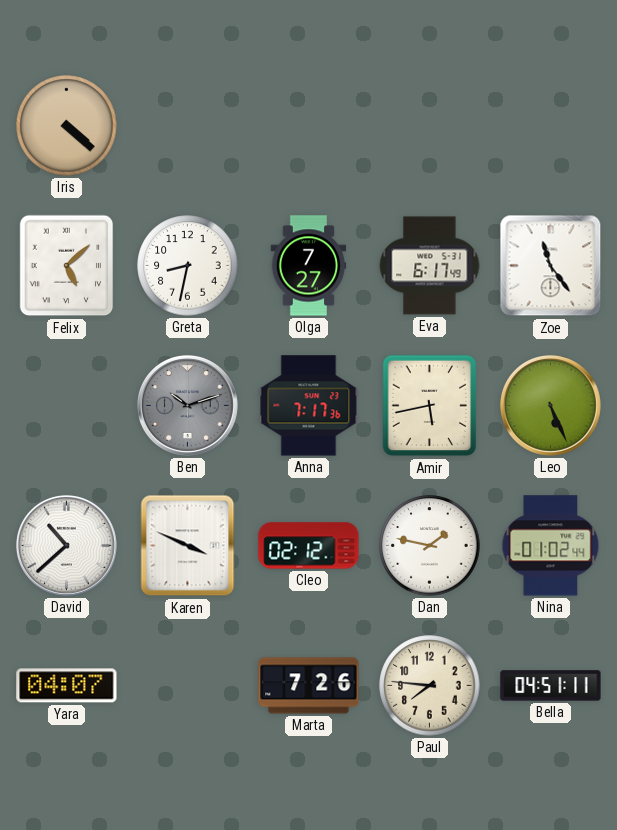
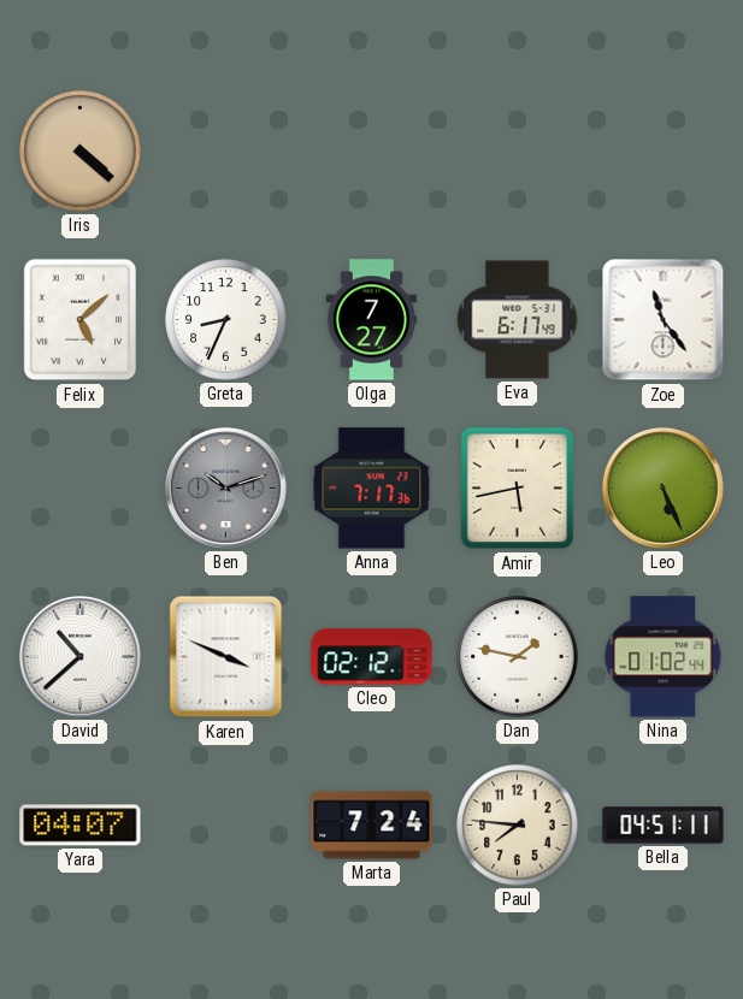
Greta: 8:32 -> 8:34 (226, 320)
Marta: 7:26 -> 7:24 (372, 826)
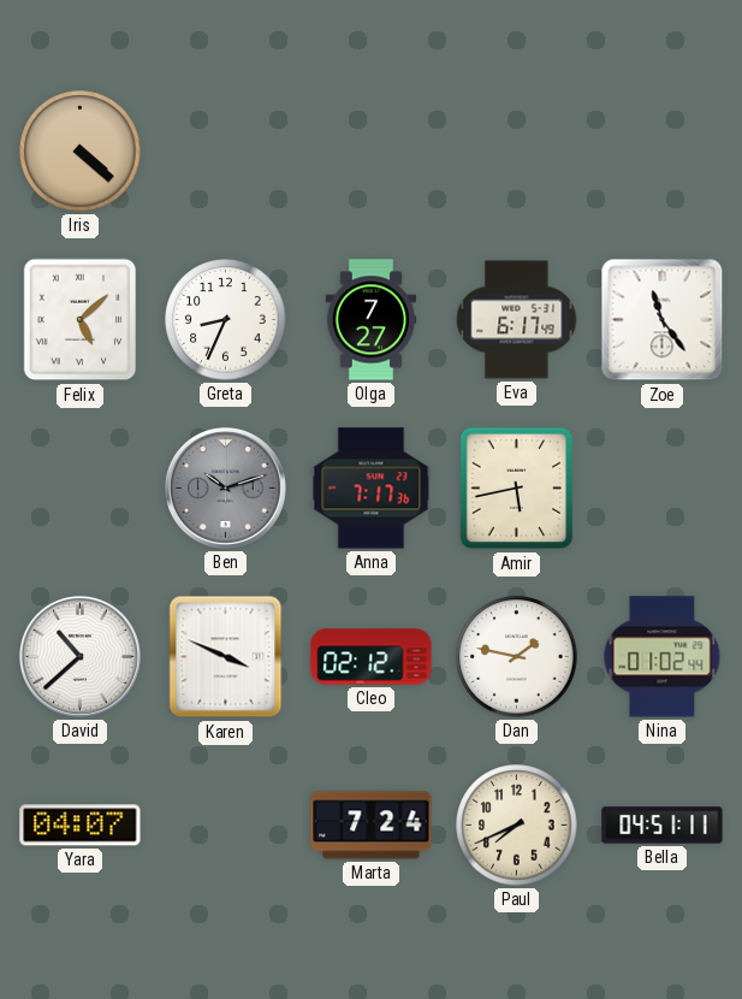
Leo: 5:26 -> none (664, 489)
Paul: 7:46 -> 7:41 (517, 826)
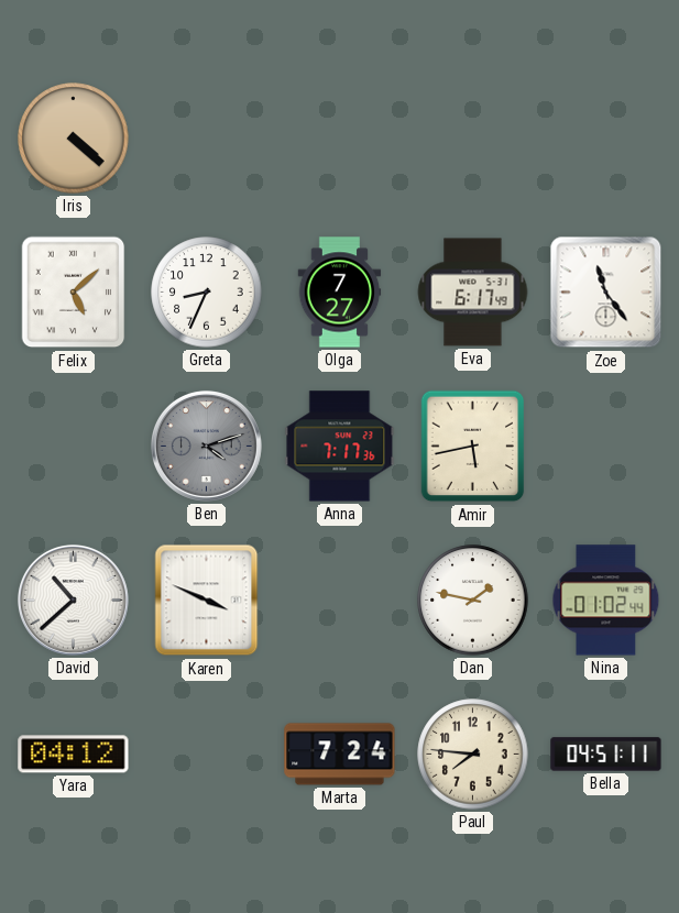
Ben: 10:12 -> 4:12 (207, 447)
Cleo: 02:12 -> none (372, 657)
Yara: 04:07 -> 04:12 (74, 755)
Paul: 7:41 -> 7:46 (473, 755)
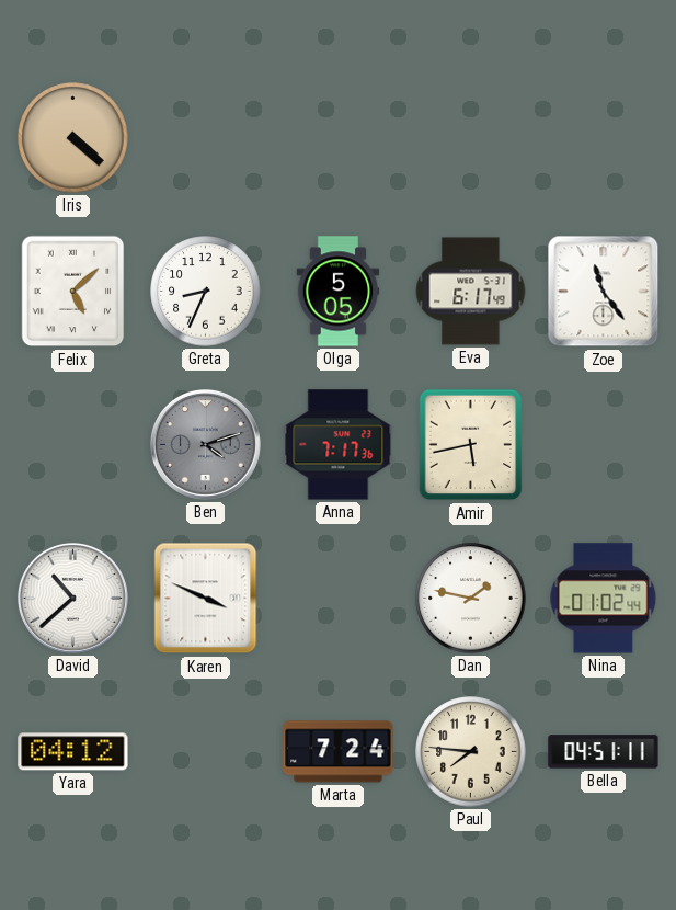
Olga: 7:27 -> 5:05 (339, 292)
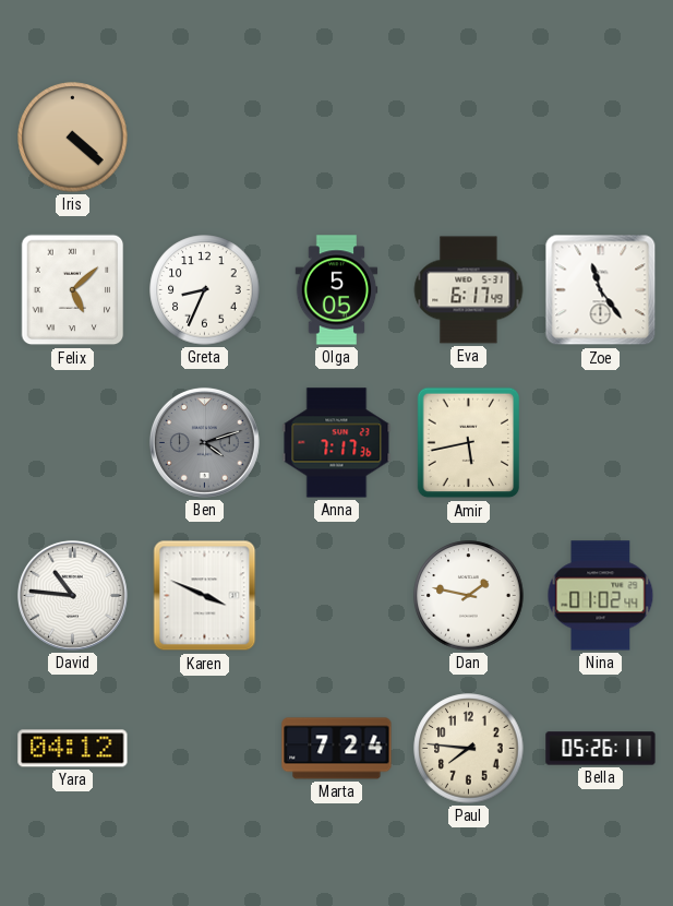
David: 10:38 -> 10:46 (73, 596)
Bella: 04:51 -> 05:26 (601, 749)
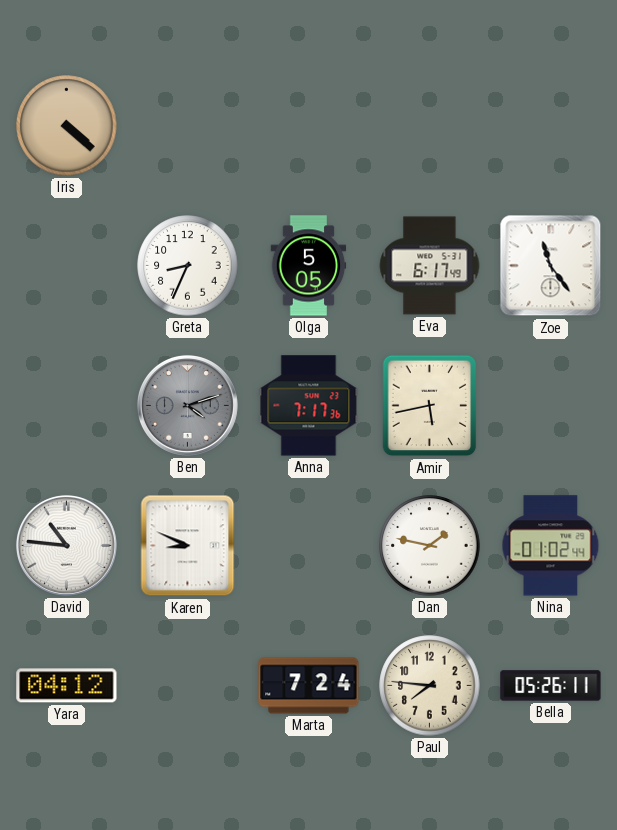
Felix: 5:08 -> none (73, 290)
Karen: 3:49 -> 8:49 (188, 546)
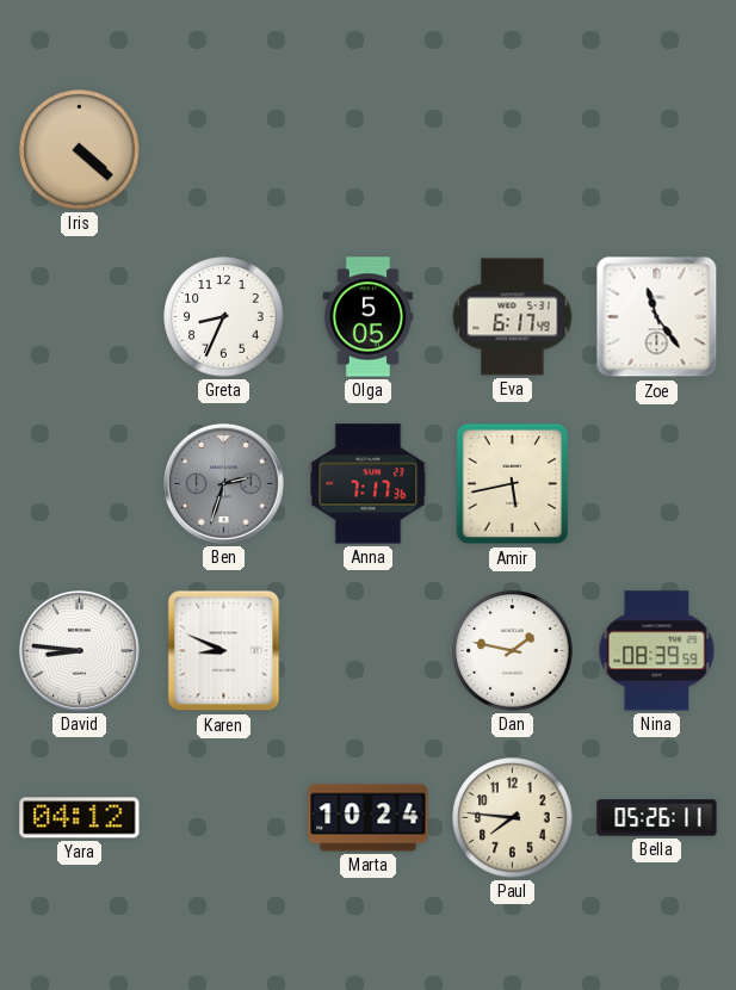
Ben: 4:12 -> 2:33 (224, 484)
David: 10:46 -> 8:46 (80, 651)
Nina: 01:02 -> 08:39 (657, 651)
Marta: 7:24 -> 10:24 (369, 818)
